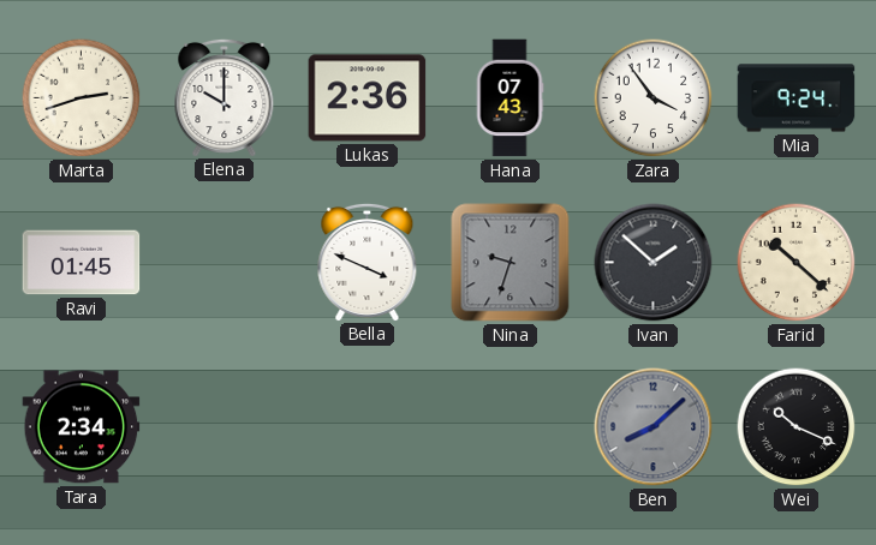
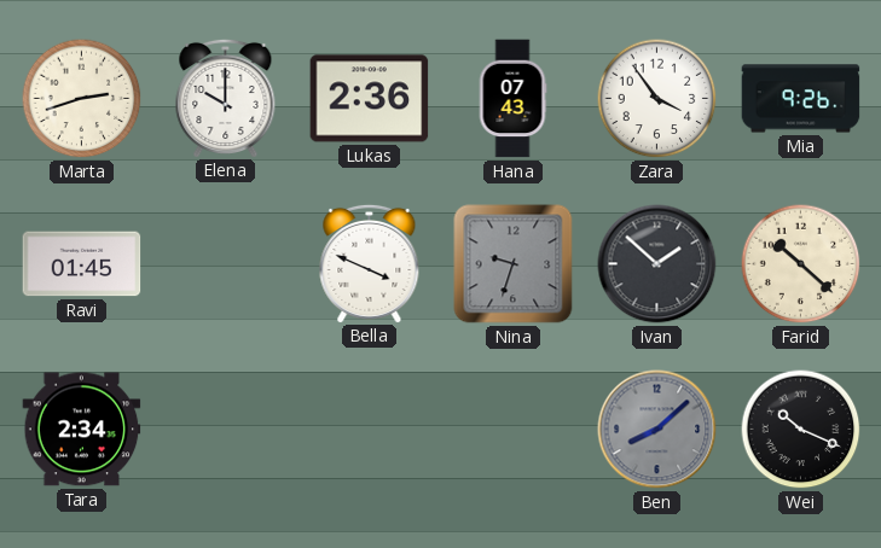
Mia: 9:24 -> 9:26 (801, 99)
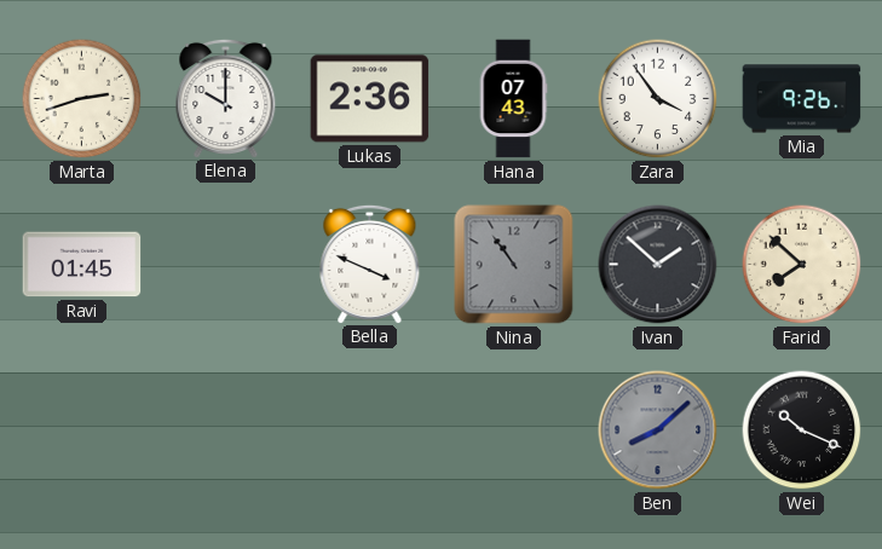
Nina: 9:33 -> 10:54 (514, 265)
Farid: 10:22 -> 7:52 (802, 265)
Tara: 2:34 -> none (82, 430)
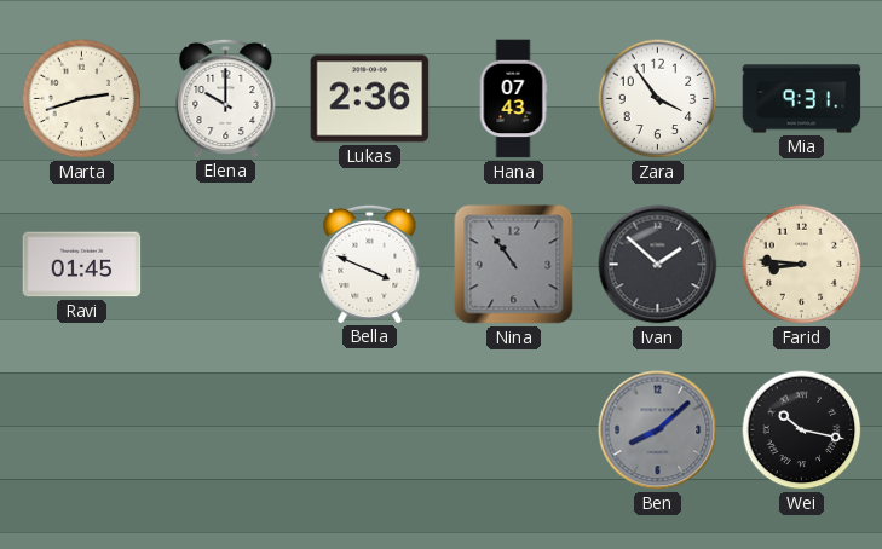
Mia: 9:26 -> 9:31 (802, 99)
Farid: 7:52 -> 8:46 (802, 265)
Wei: 10:19 -> 10:17 (802, 430)
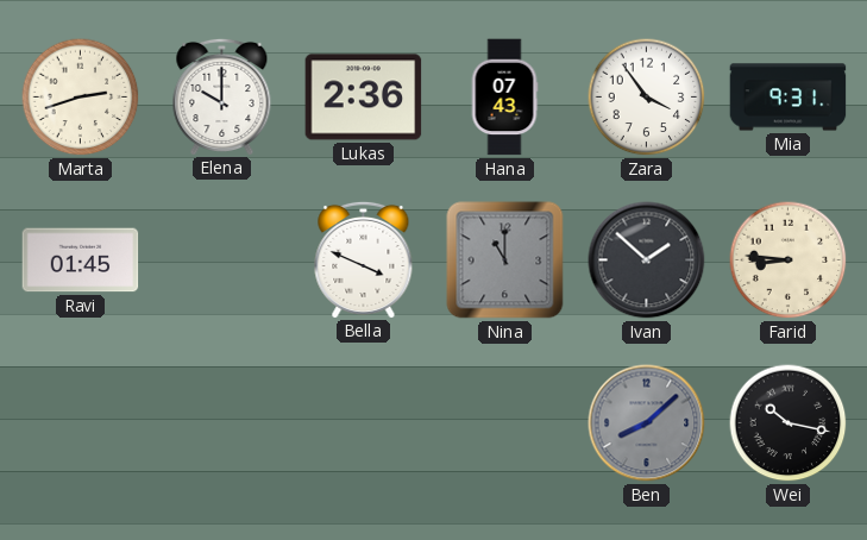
Nina: 10:54 -> 11:00 (505, 260)
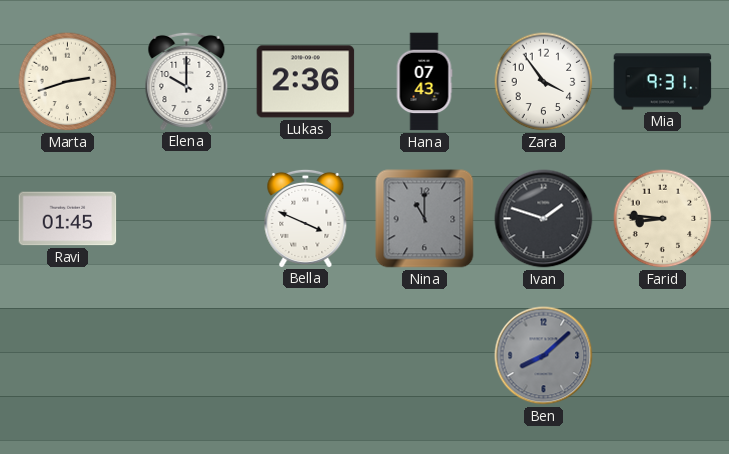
Ivan: 1:52 -> 1:48 (544, 219)
Wei: 10:17 -> none (789, 423)
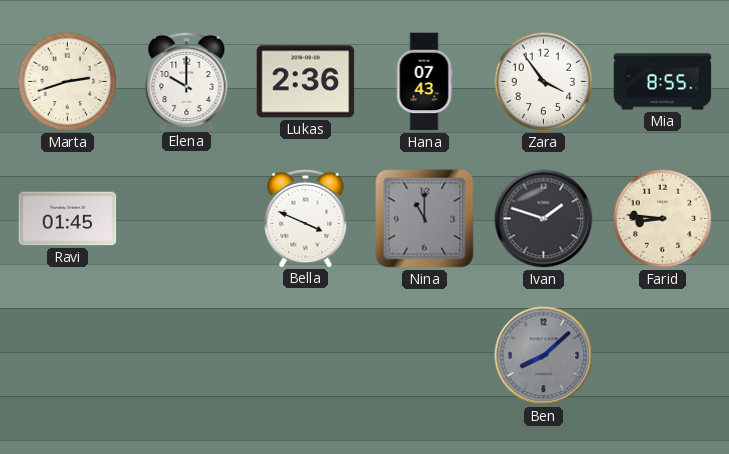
Mia: 9:31 -> 8:55 (663, 82)
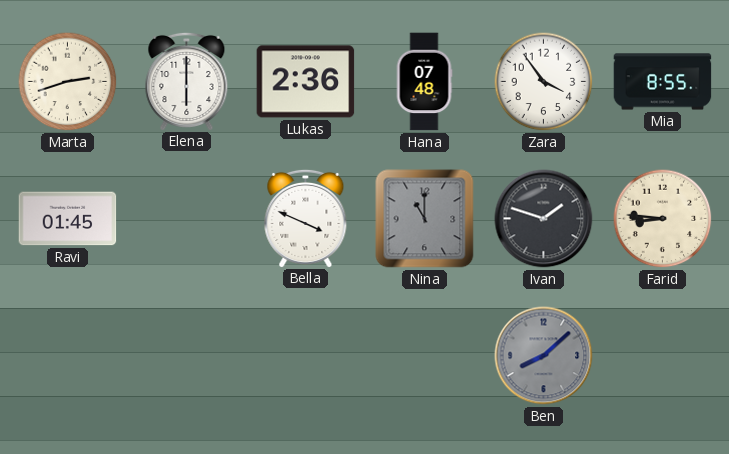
Elena: 10:00 -> 6:00 (187, 81)
Hana: 07:43 -> 07:48 (424, 82)
